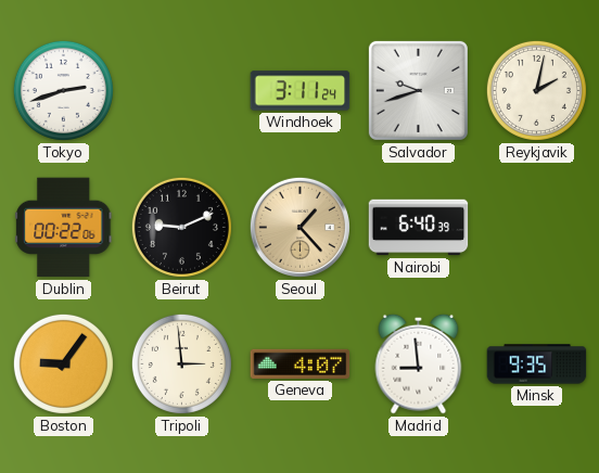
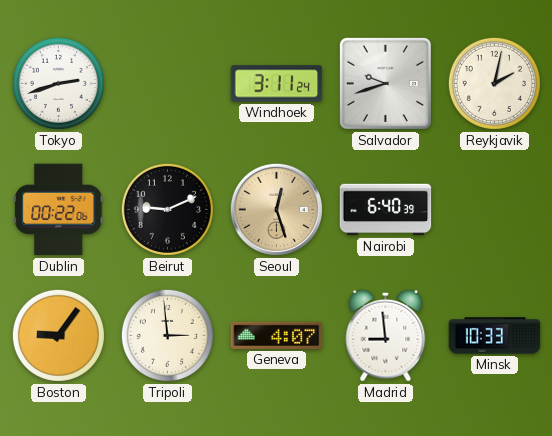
Seoul: 1:23 -> 12:27 (276, 209)
Minsk: 9:35 -> 10:33 (495, 336)
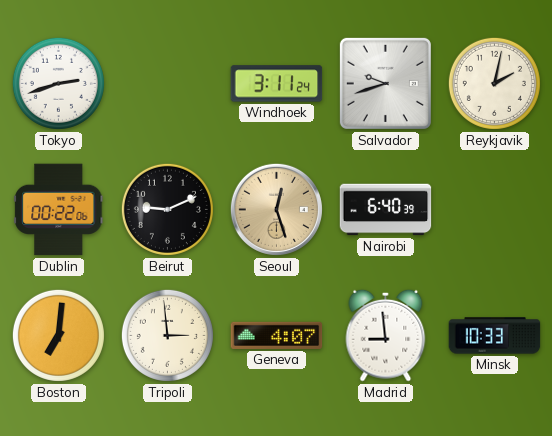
Boston: 9:06 -> 7:01 (58, 335)
